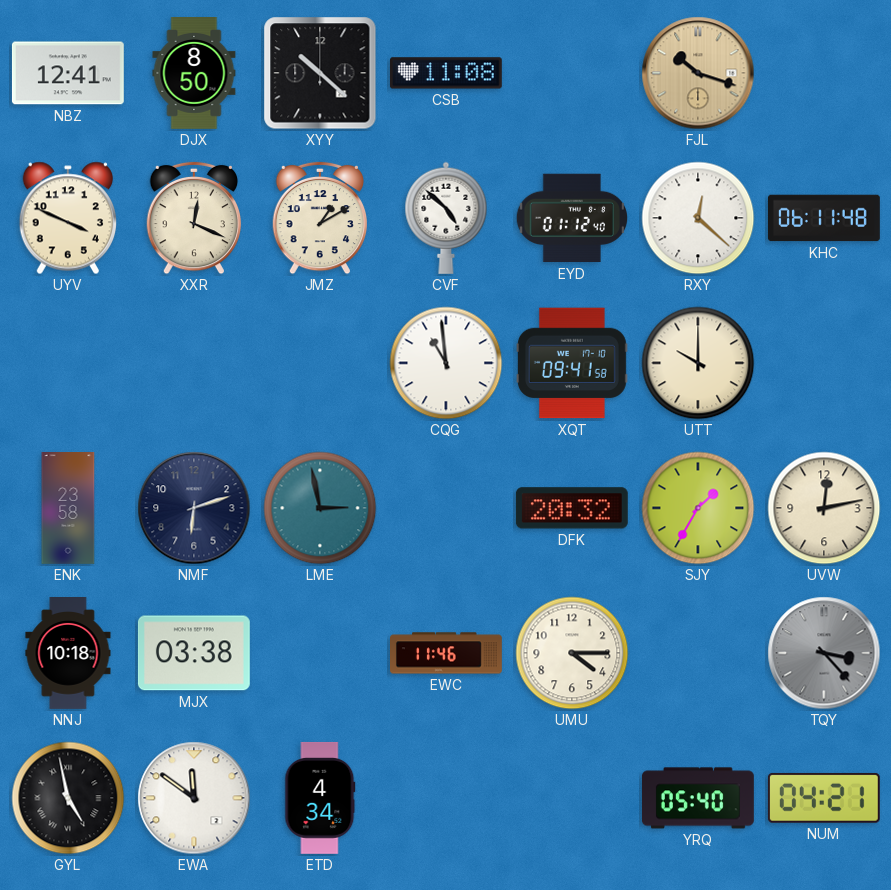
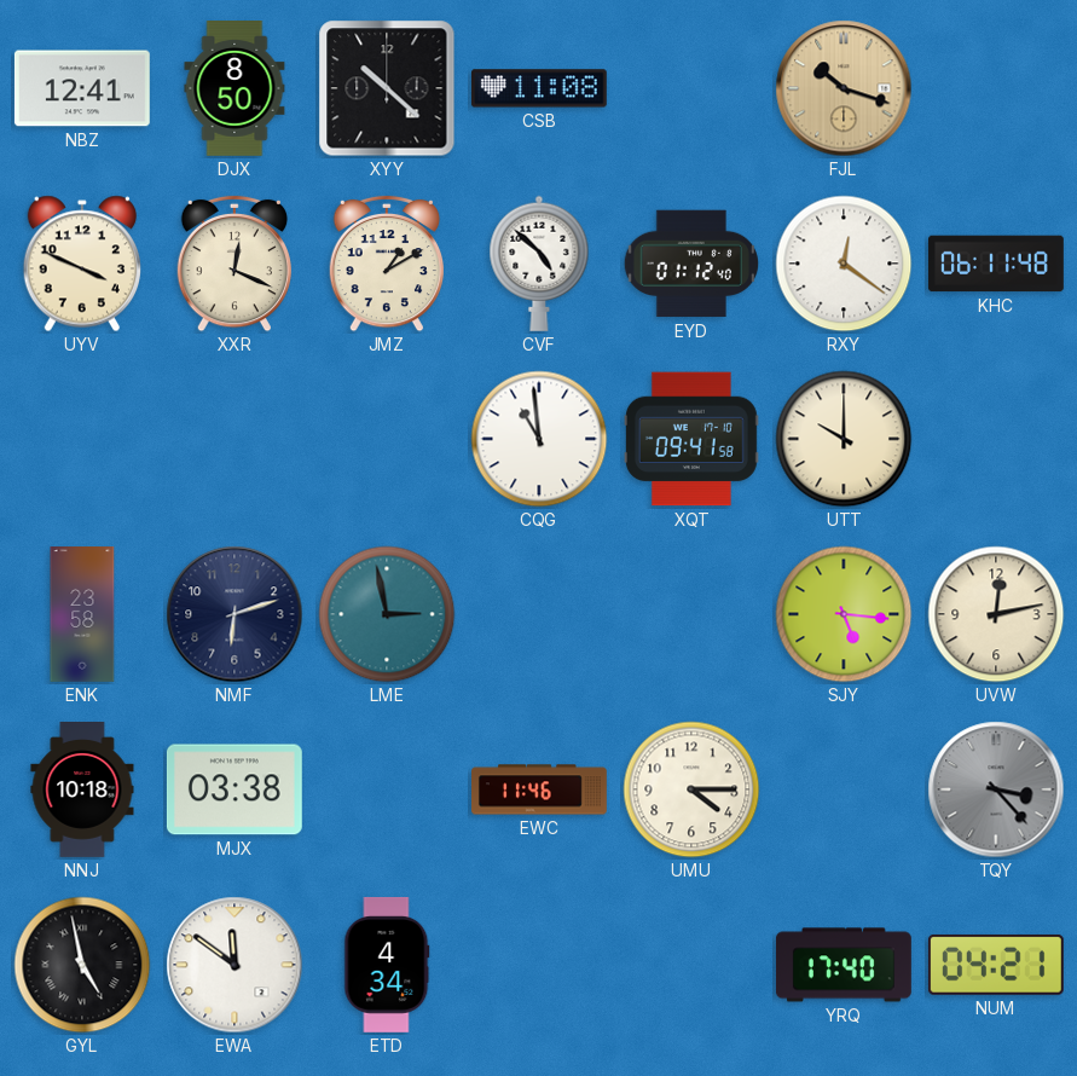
RXY: 12:22 -> 12:21 (844, 264)
DFK: 20:32 -> none (572, 508)
SJY: 1:35 -> 5:16 (844, 614)
YRQ: 05:40 -> 17:40 (844, 965)
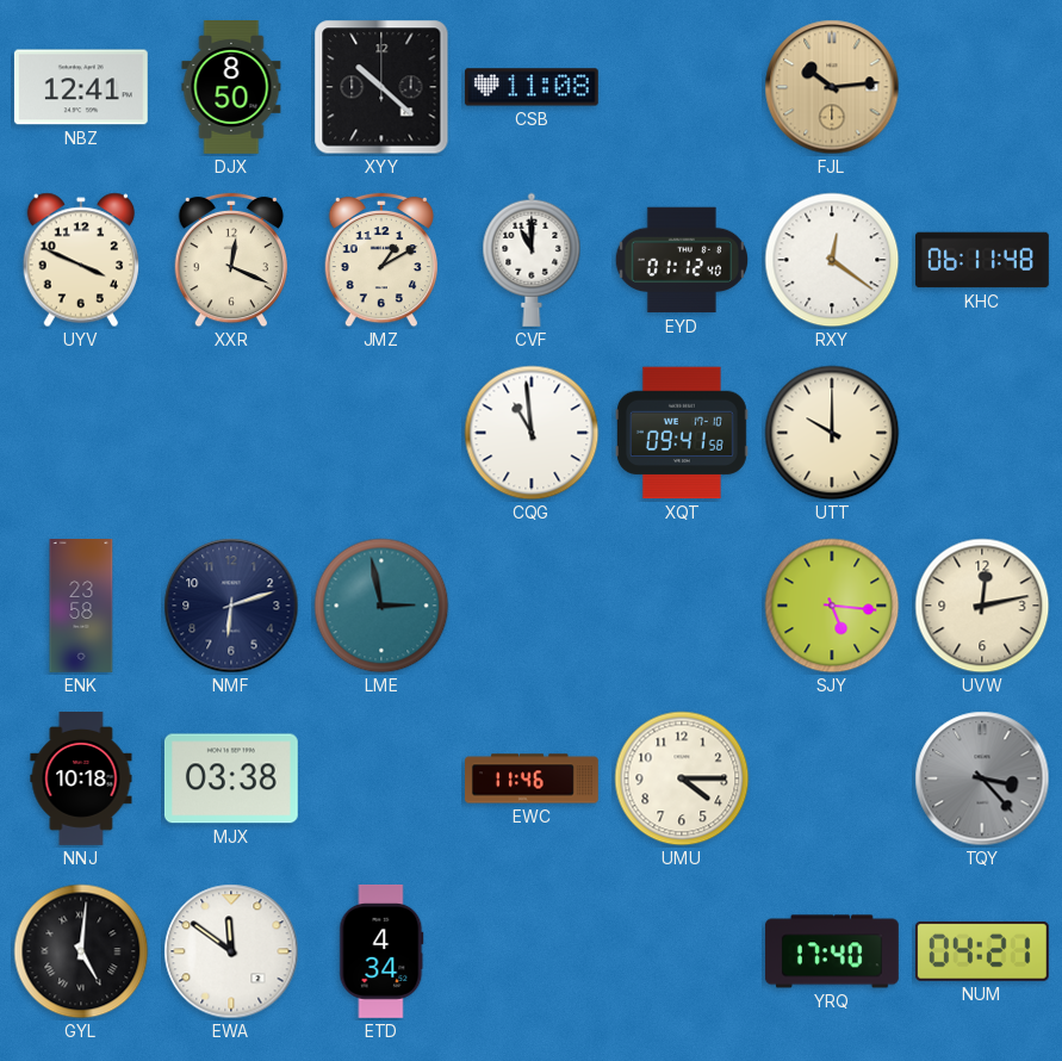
FJL: 10:18 -> 10:14 (832, 87)
CVF: 4:52 -> 11:00 (532, 260)
GYL: 4:58 -> 5:01 (81, 951)
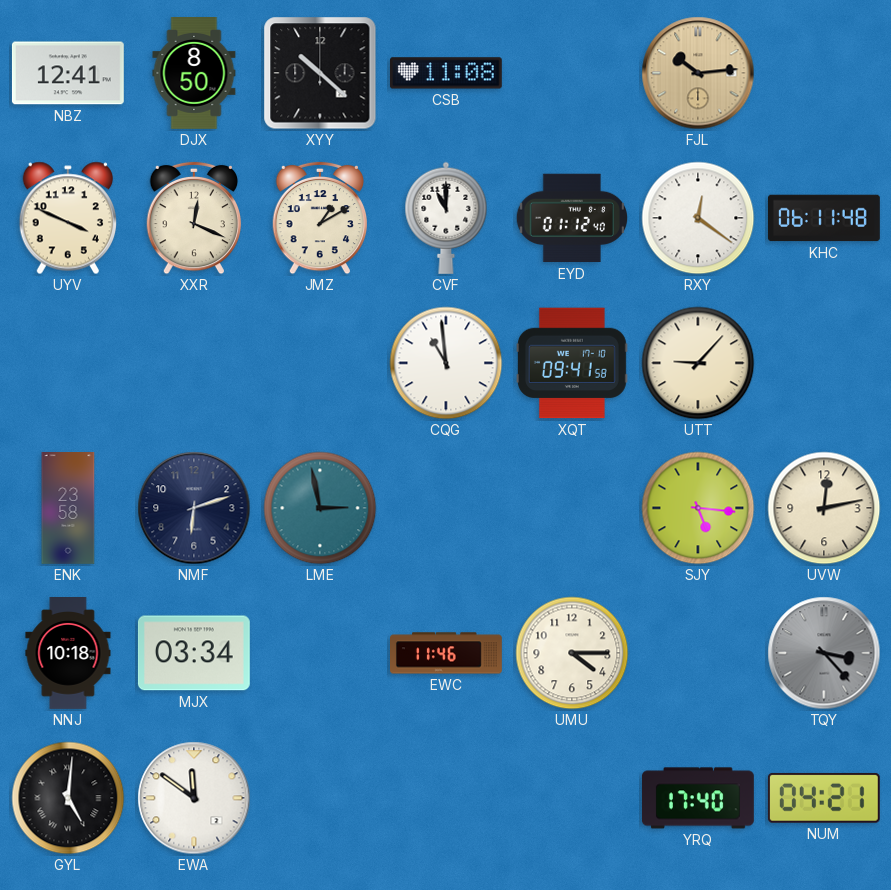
UTT: 10:00 -> 9:07 (698, 363)
MJX: 03:38 -> 03:34 (194, 653)
ETD: 4:34 -> none (381, 951)
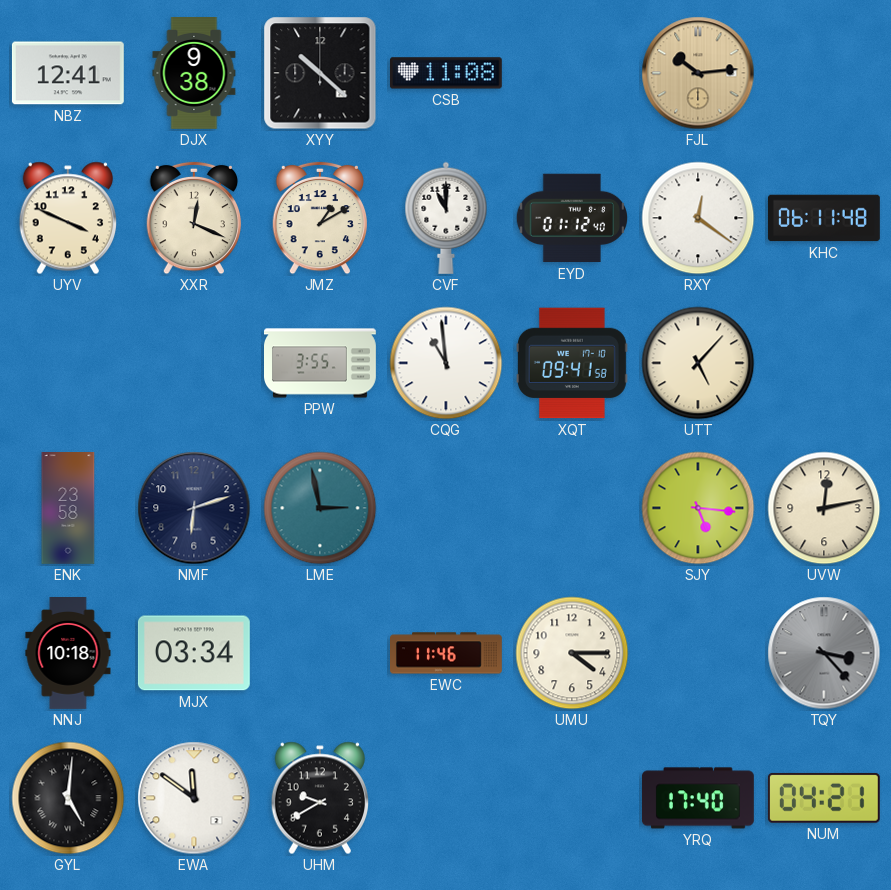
DJX: 8:50 -> 9:38 (194, 74)
PPW: none -> 3:55 (321, 363)
UTT: 9:07 -> 5:07 (698, 363)
UHM: none -> 9:40 (319, 798)
